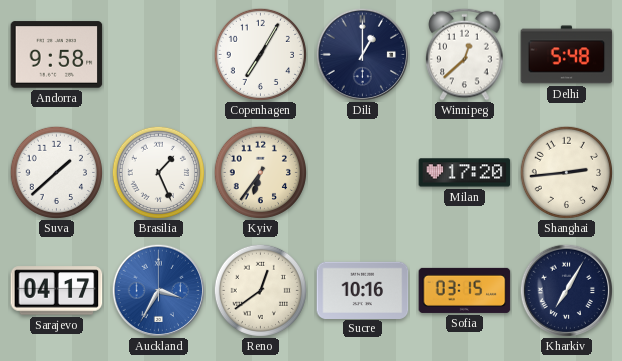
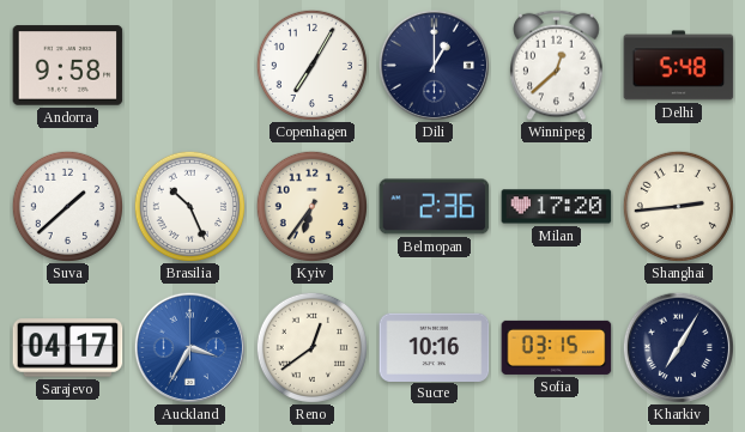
Brasilia: 1:26 -> 10:26 (189, 206)
Belmopan: none -> 2:36 (435, 207)
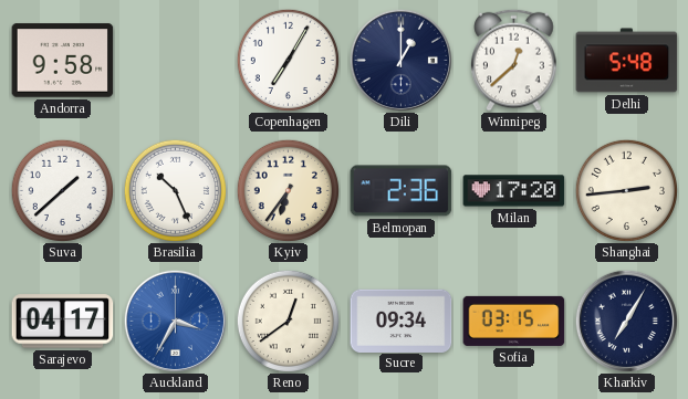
Sucre: 10:16 -> 09:34 (402, 321)
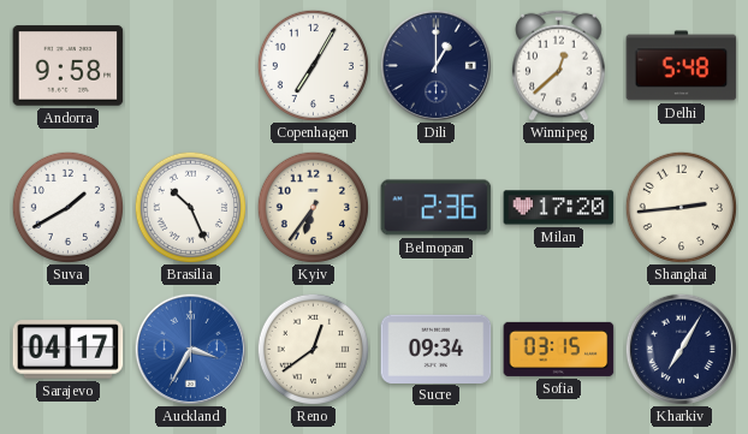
Suva: 1:38 -> 1:40 (67, 207)
